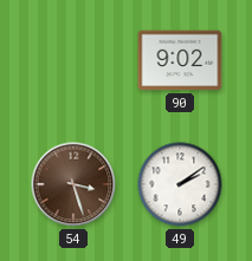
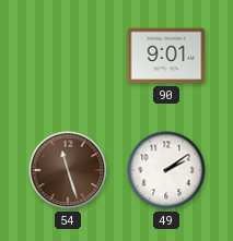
90: 9:02 -> 9:01 (166, 56)
54: 3:27 -> 11:27 (68, 170)
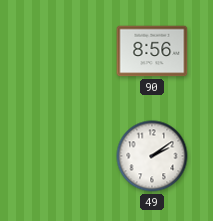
90: 9:01 -> 8:56 (152, 51)
54: 11:27 -> none (68, 170)
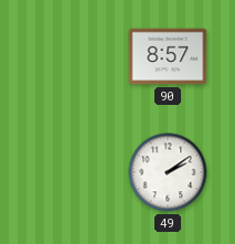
90: 8:56 -> 8:57 (168, 56)
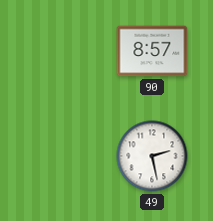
49: 2:09 -> 2:28 (152, 156)
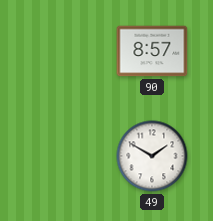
49: 2:28 -> 1:50 (152, 156)
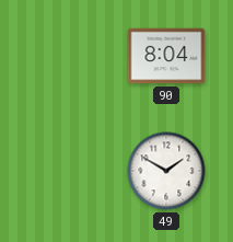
90: 8:57 -> 8:04 (166, 56)
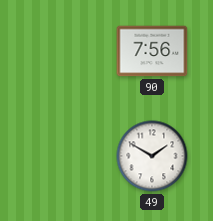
90: 8:04 -> 7:56 (152, 51)
